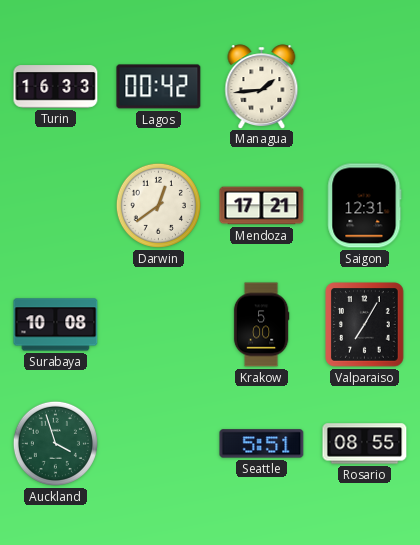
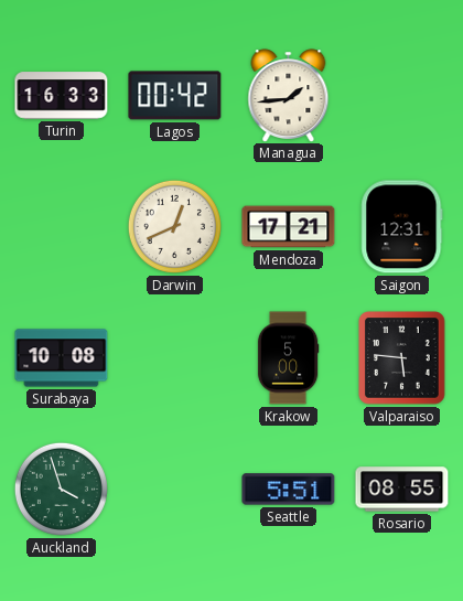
Darwin: 12:39 -> 12:41 (174, 226)
Valparaiso: 7:05 -> 5:46 (402, 358)
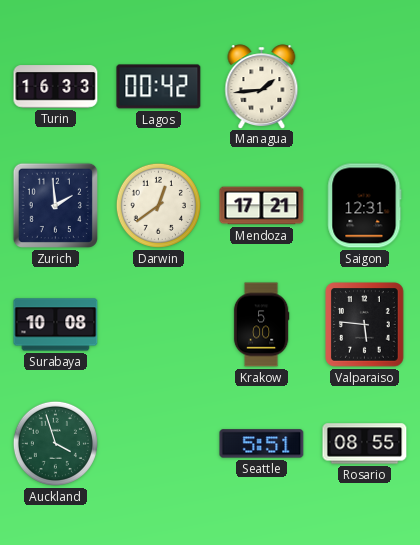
Zurich: none -> 1:59 (55, 205)
Darwin: 12:41 -> 12:39 (158, 205)
